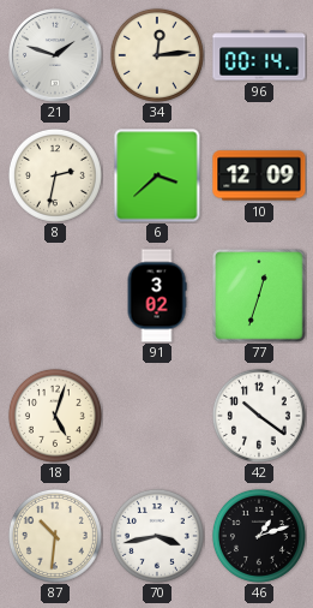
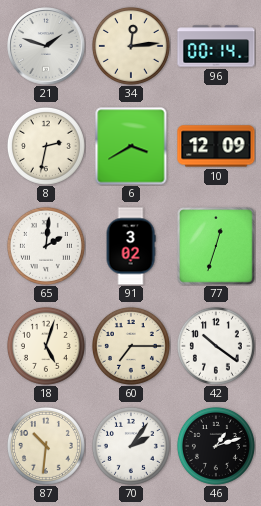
6: 3:38 -> 3:40 (131, 146)
65: none -> 2:01 (46, 246)
60: none -> 7:15 (131, 346)
70: 3:43 -> 2:06 (131, 446)
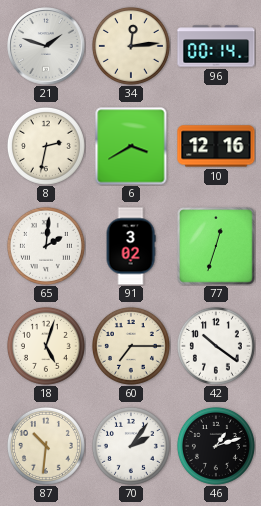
10: 12:09 -> 12:16 (216, 146)
